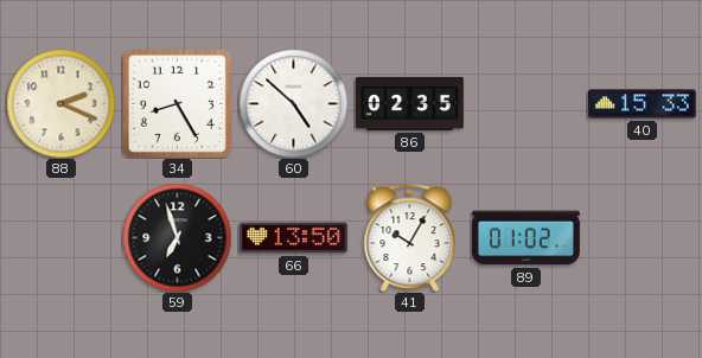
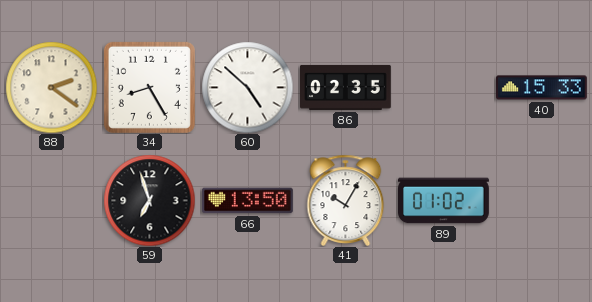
88: 2:19 -> 2:21 (51, 87)
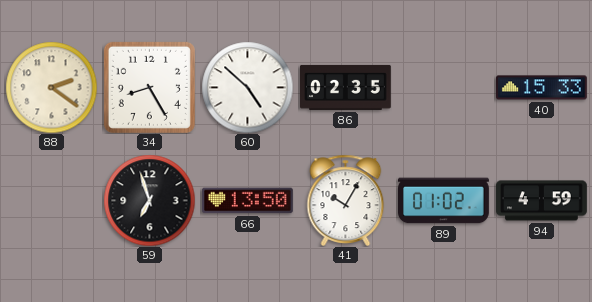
94: none -> 4:59 (542, 201)
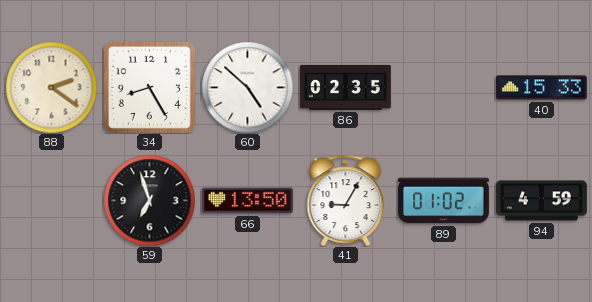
41: 10:05 -> 9:05 (346, 200)
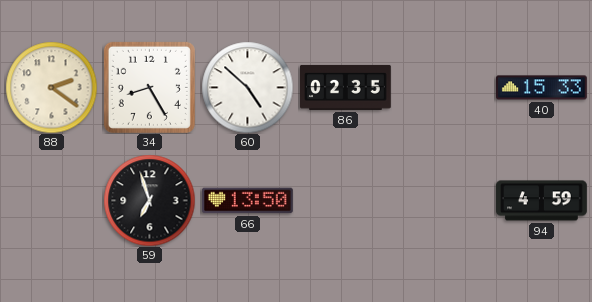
41: 9:05 -> none (346, 200)
89: 01:02 -> none (444, 201)
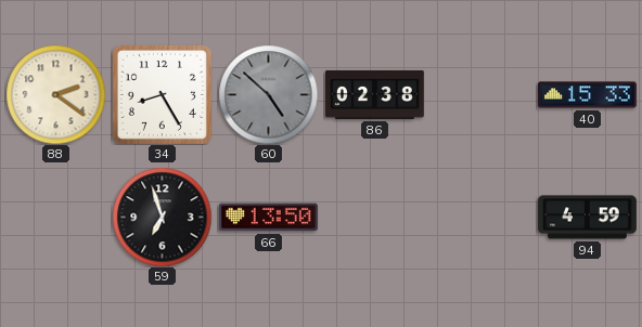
60 dial: white -> grey (268, 94)
86: 02:35 -> 02:38 (375, 94)
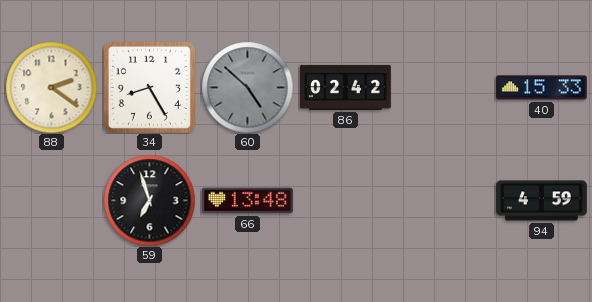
86: 02:38 -> 02:42 (346, 87)
66: 13:50 -> 13:48 (247, 201)
